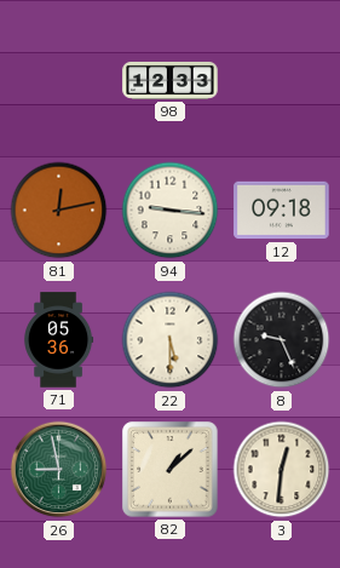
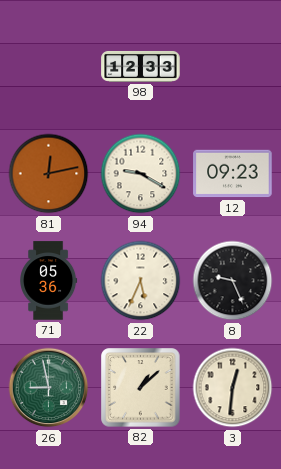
94: 9:16 -> 9:20 (141, 174)
12: 09:18 -> 09:23 (233, 174)
22: 5:30 -> 5:34 (141, 281)
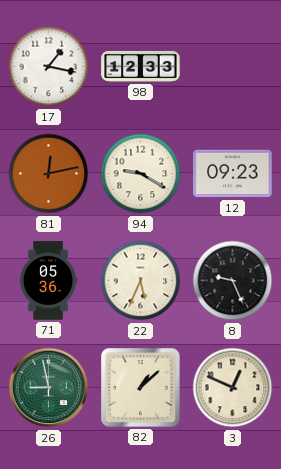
17: none -> 1:17 (49, 67)
3: 12:31 -> 12:49 (233, 388)
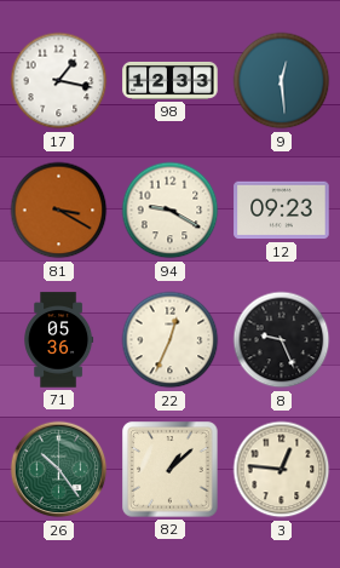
9: none -> 12:29 (282, 81)
81: 12:13 -> 3:20 (59, 211)
22: 5:34 -> 12:34 (171, 340)
26: 8:58 -> 10:24 (59, 470)
3: 12:49 -> 12:46 (282, 470)
